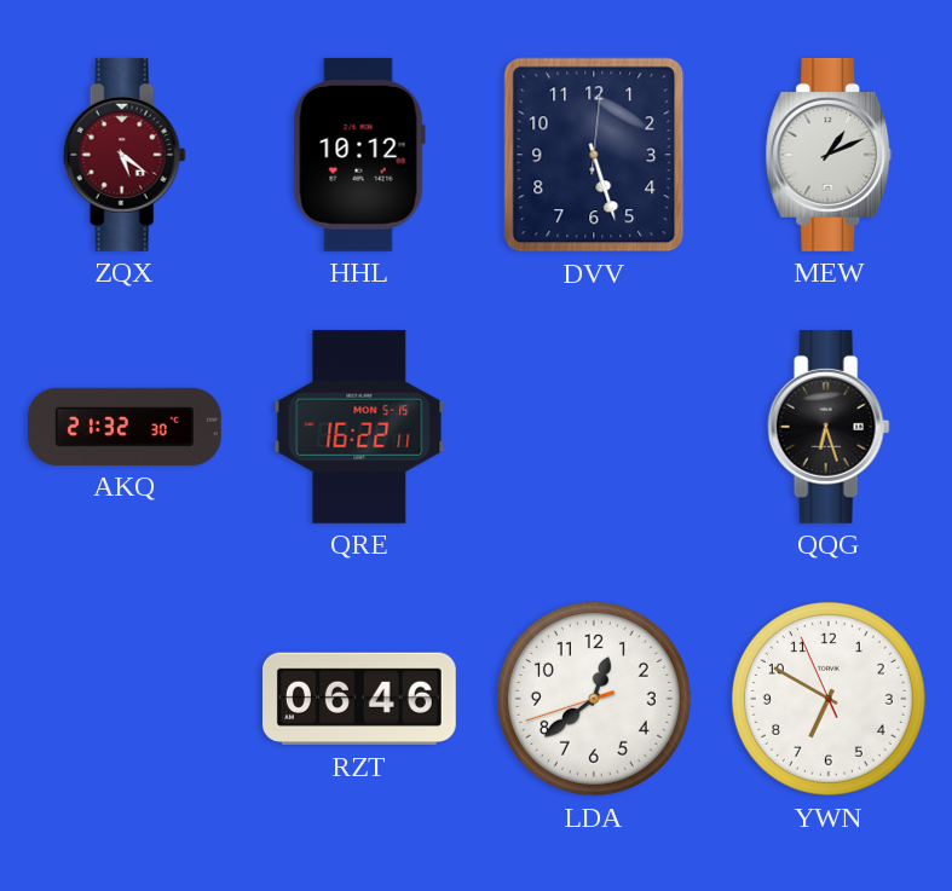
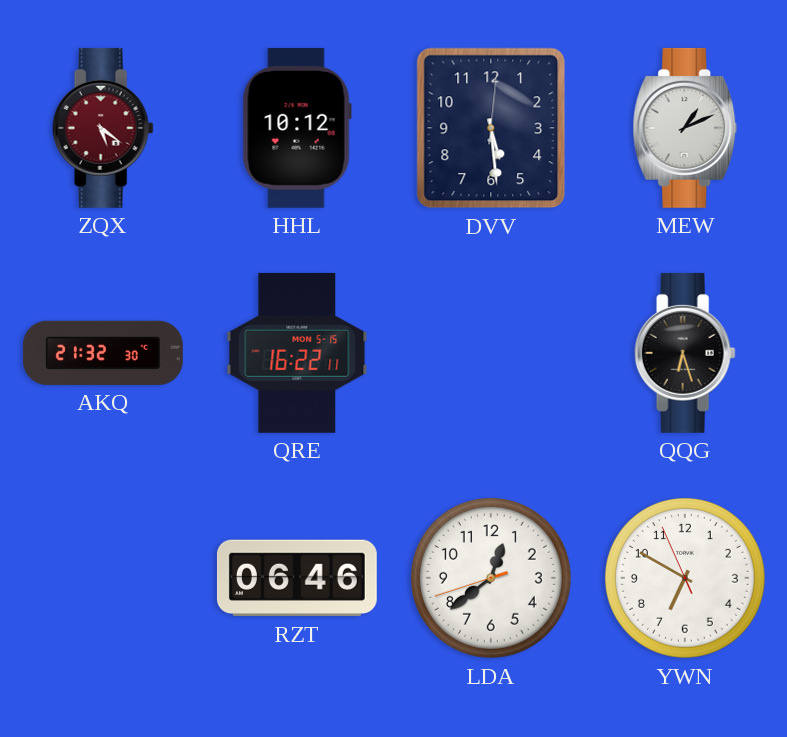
DVV: 5:27 -> 5:29 (491, 128)
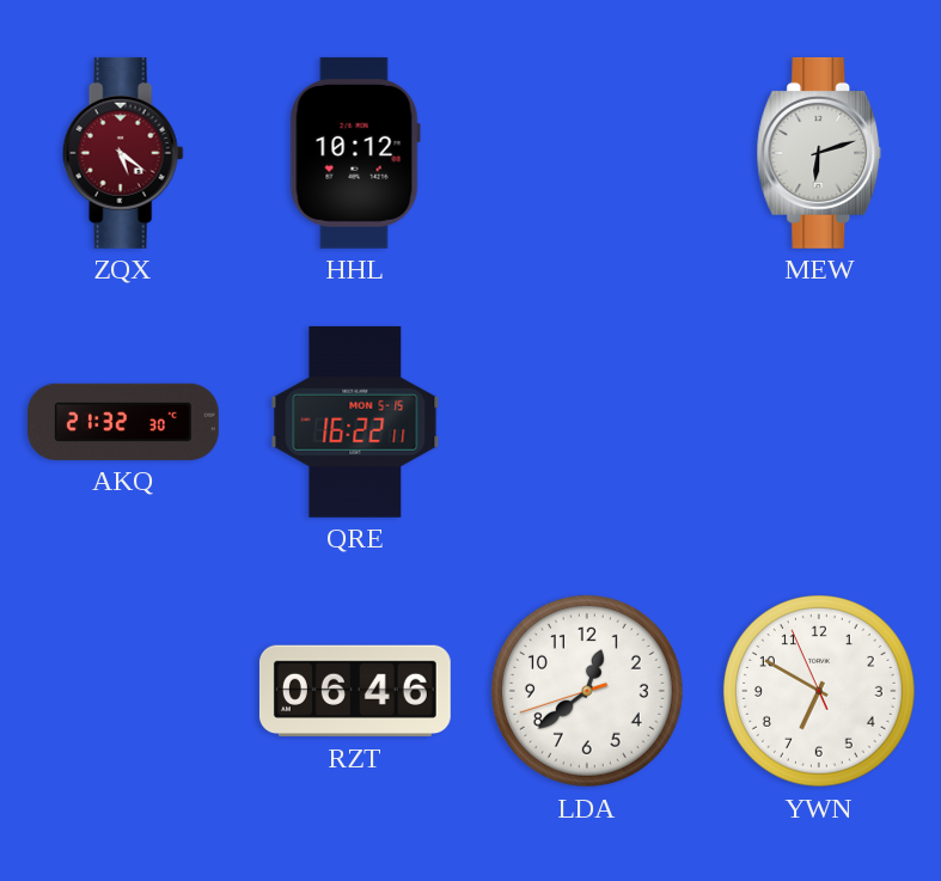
DVV: 5:29 -> none (491, 128)
MEW: 1:11 -> 6:12 (819, 153)
QQG: 6:27 -> none (685, 353)
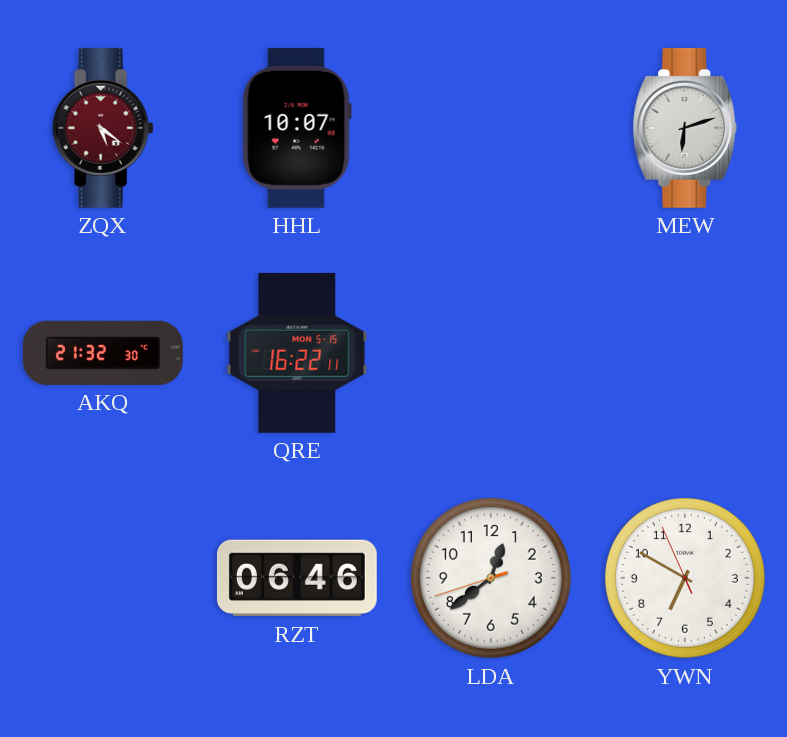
HHL: 10:12 -> 10:07 (297, 128)
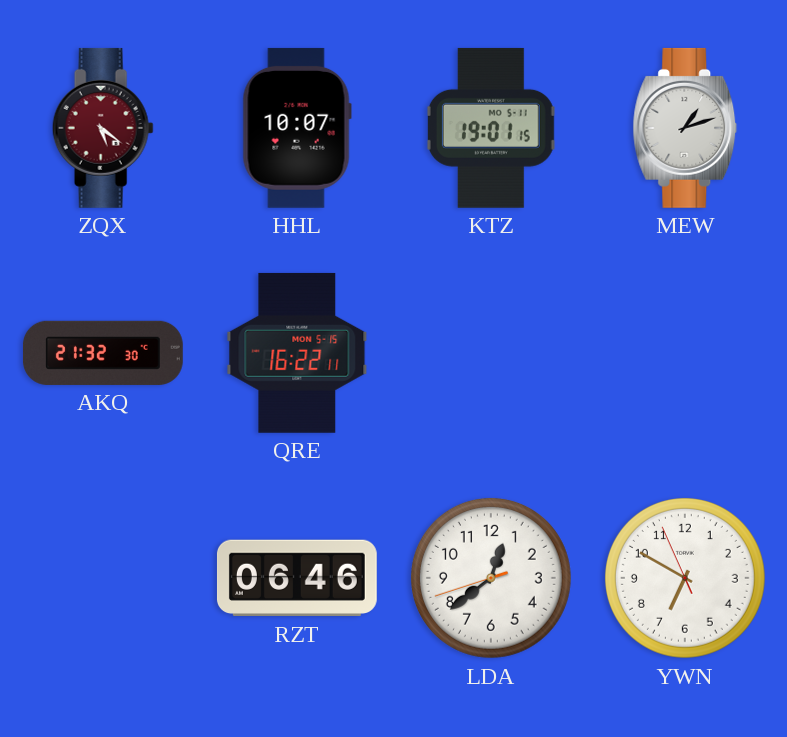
KTZ: none -> 19:01 (491, 128)
MEW: 6:12 -> 1:12 (685, 128)
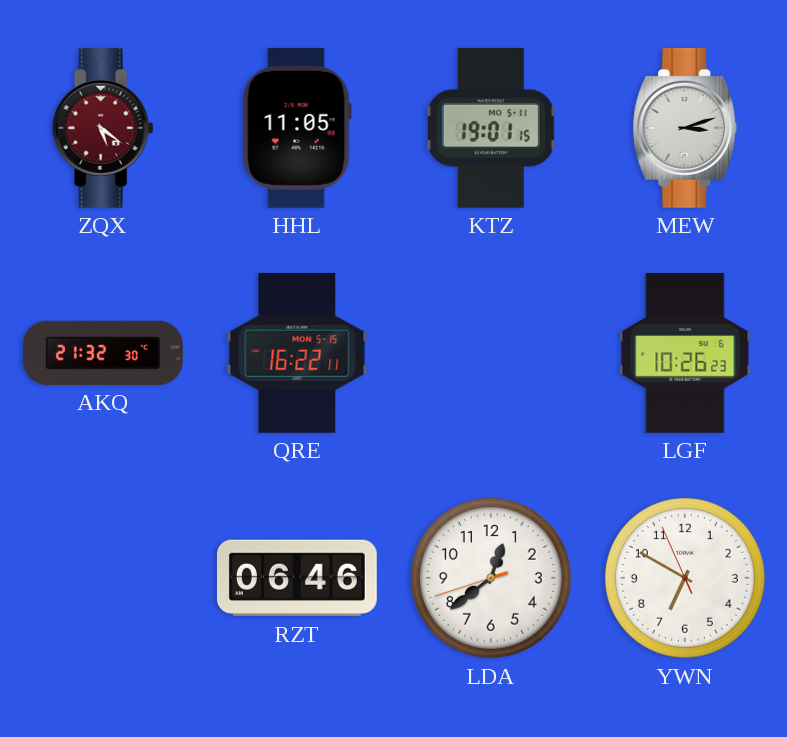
HHL: 10:07 -> 11:05 (297, 128)
MEW: 1:12 -> 3:12 (685, 128)
LGF: none -> 10:26 (685, 353)
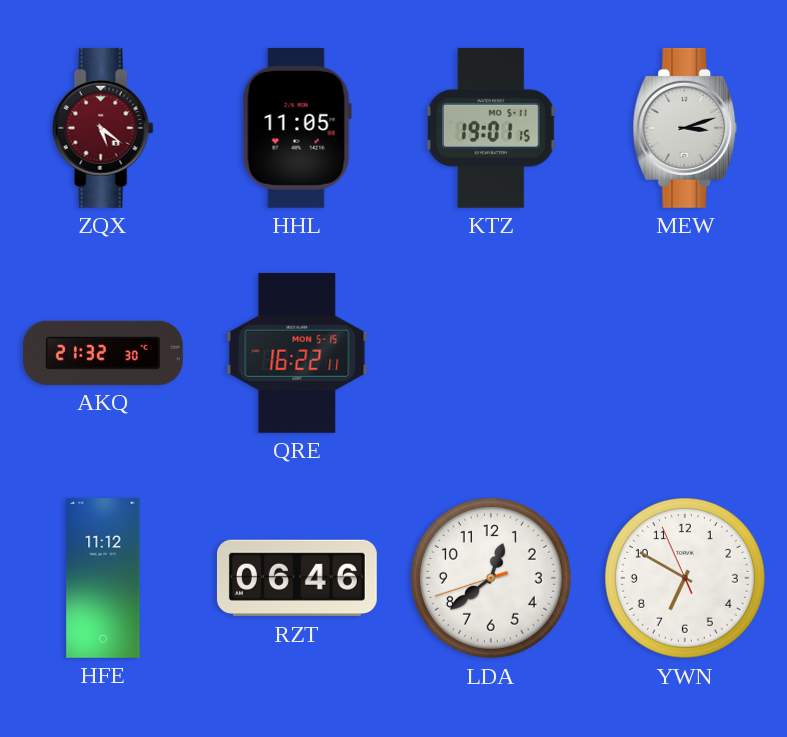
LGF: 10:26 -> none (685, 353)
HFE: none -> 11:12 (103, 578)
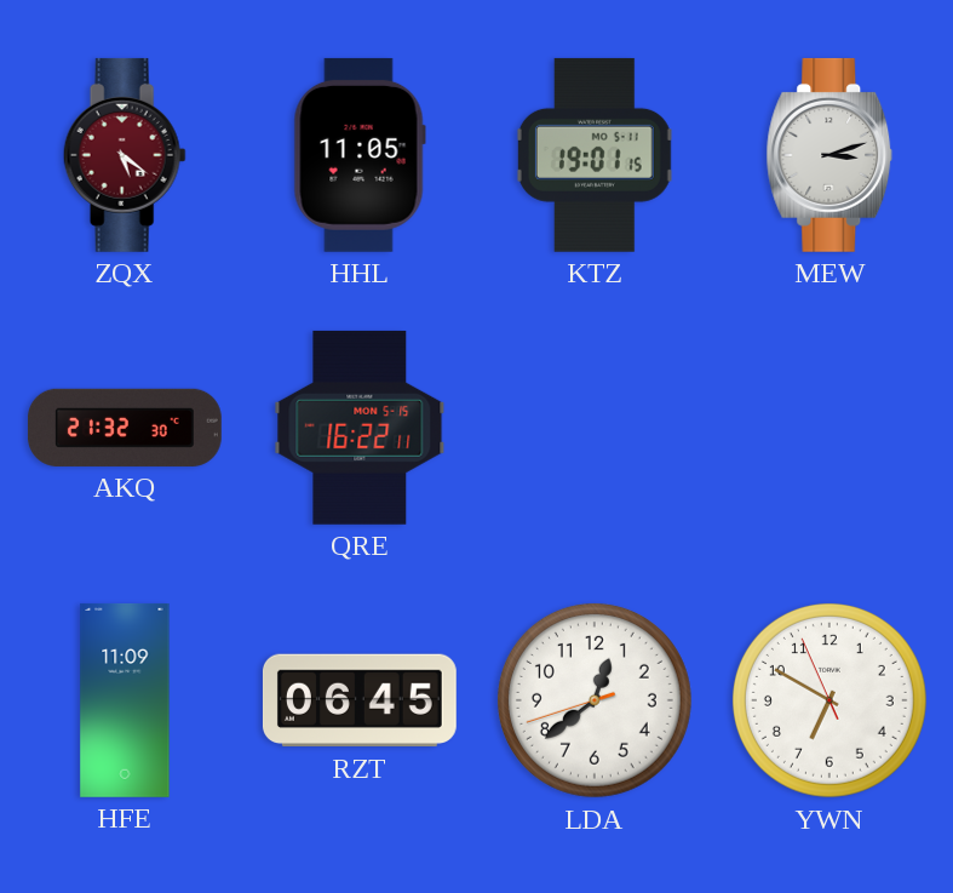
HFE: 11:12 -> 11:09 (125, 700)
RZT: 06:46 -> 06:45 (360, 700)
